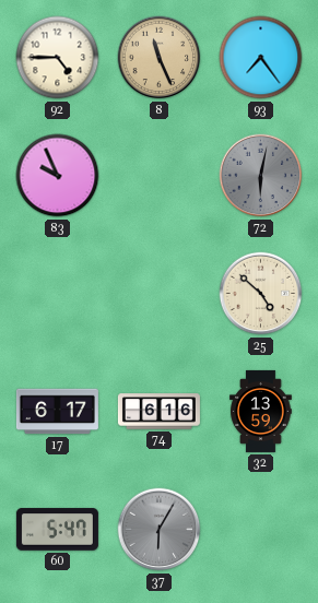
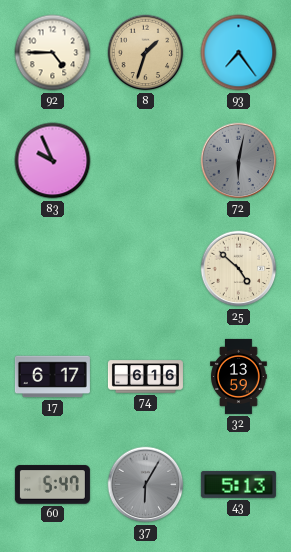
8: 11:26 -> 1:33 (146, 53)
43: none -> 5:13 (238, 484)
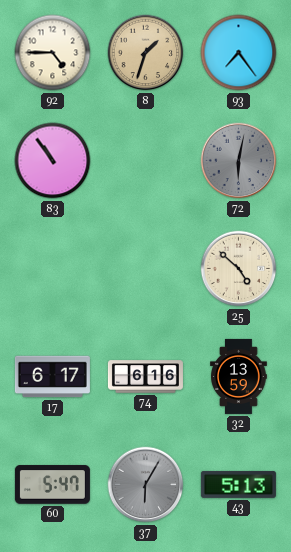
83: 9:56 -> 10:54 (53, 161)
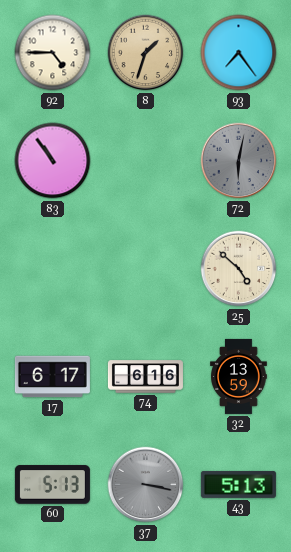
60: 5:47 -> 5:13 (52, 485)
37: 6:05 -> 3:17 (146, 485)
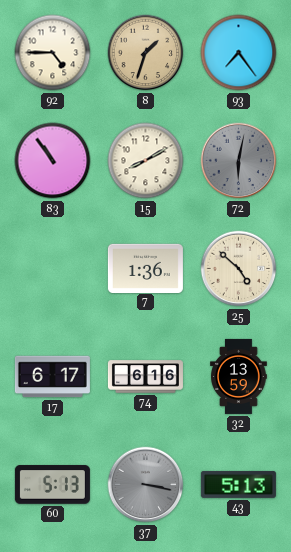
15: none -> 8:10 (146, 161)
7: none -> 1:36 (145, 268)
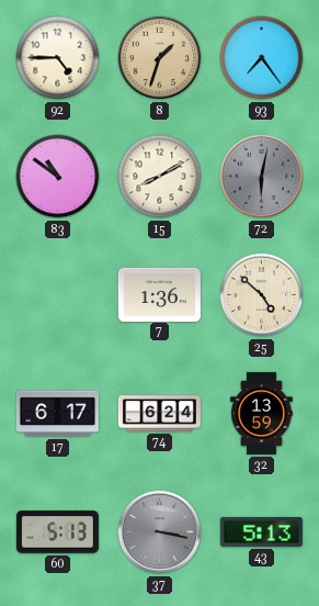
83: 10:54 -> 10:51 (58, 177)
74: 6:16 -> 6:24 (159, 414)
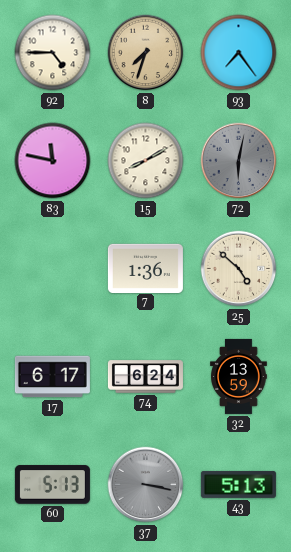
8: 1:33 -> 7:33 (146, 53)
83: 10:51 -> 11:47 (53, 161)
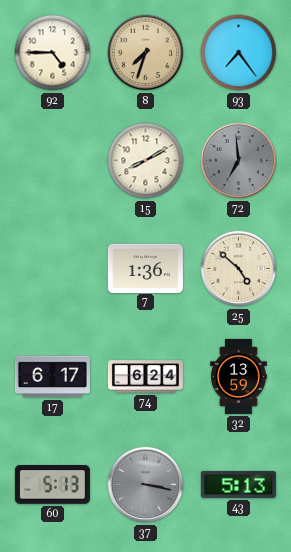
83: 11:47 -> none (53, 161)
72: 6:02 -> 6:59 (239, 161)
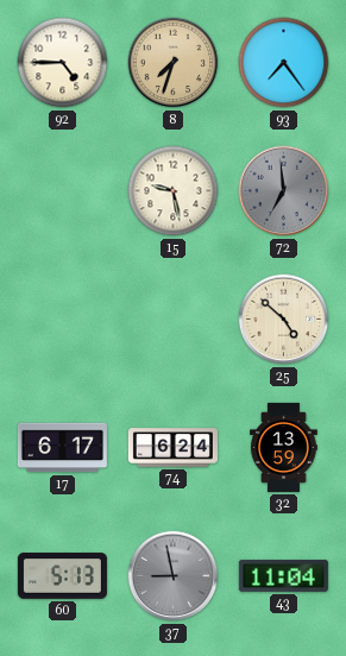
15: 8:10 -> 9:28 (174, 191)
7: 1:36 -> none (145, 268)
37: 3:17 -> 8:58 (174, 576)
43: 5:13 -> 11:04 (283, 575)
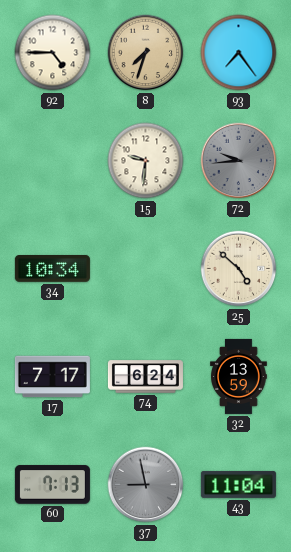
15: 9:28 -> 9:31 (146, 161)
72: 6:59 -> 9:44 (239, 161)
34: none -> 10:34 (52, 269)
17: 6:17 -> 7:17 (52, 377)
60: 5:13 -> 7:13 (52, 485)
